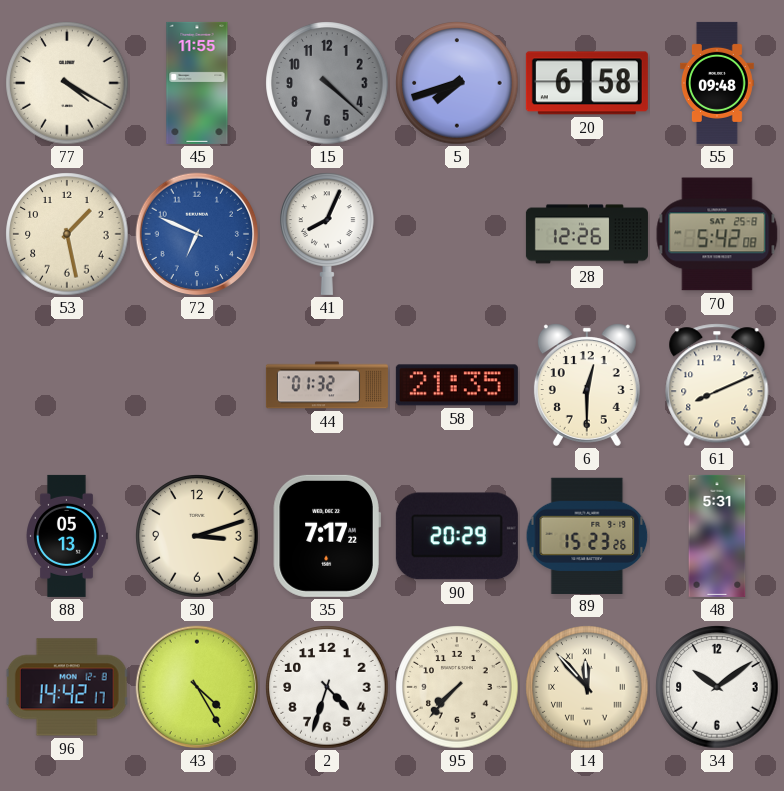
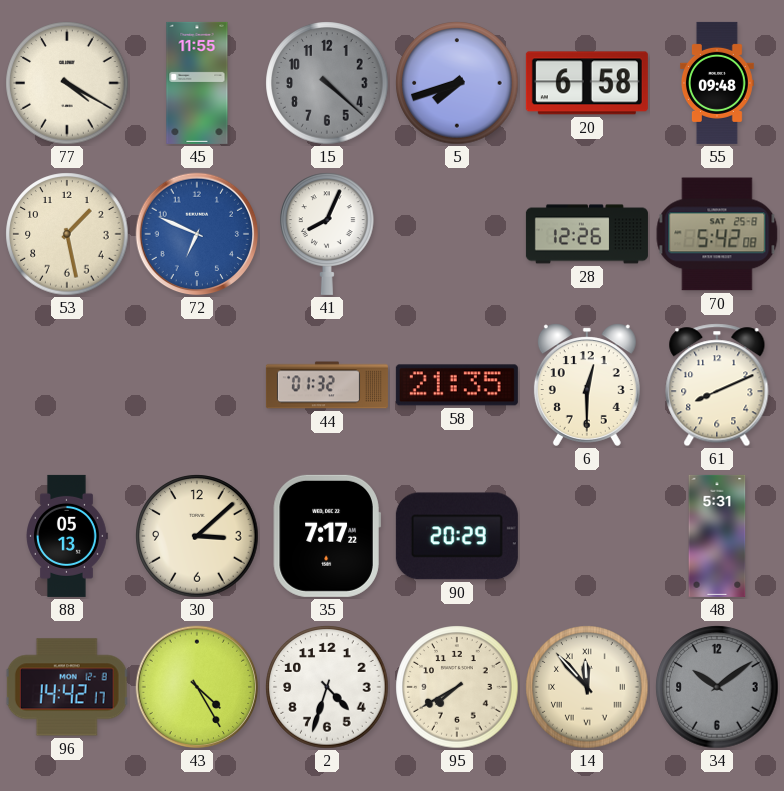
30: 3:12 -> 3:08 (197, 536)
89: 15:23 -> none (587, 535)
95: 7:37 -> 7:40 (457, 687)
34 dial: white -> grey (717, 687)
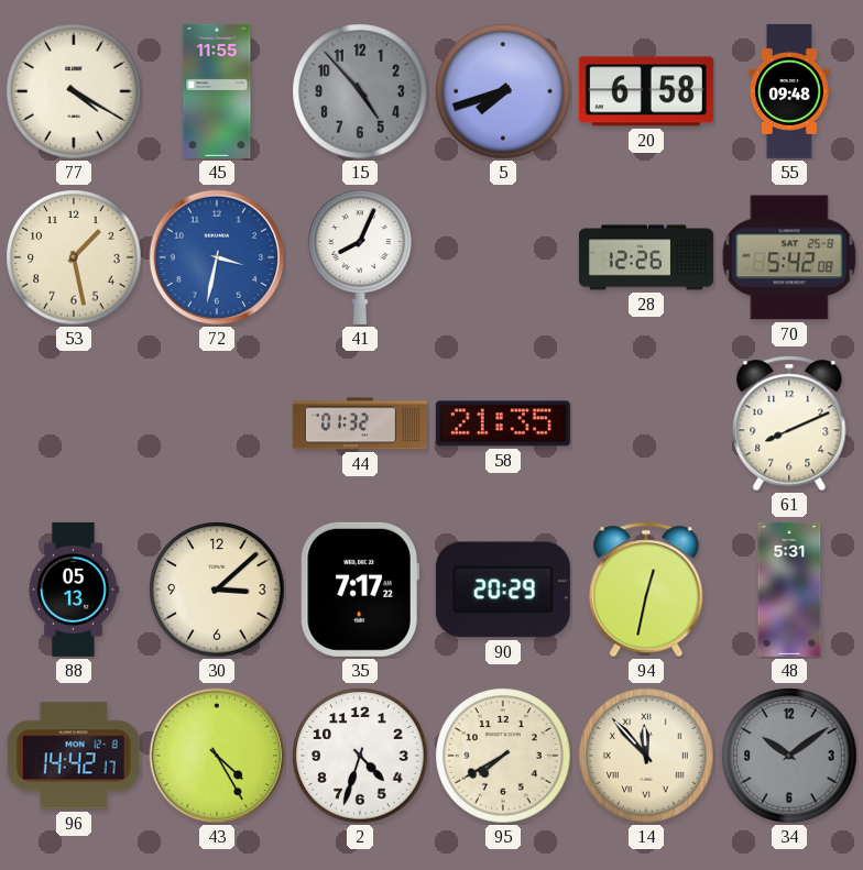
15: 4:22 -> 4:53 (360, 91)
72: 6:49 -> 3:32 (217, 257)
6: 12:30 -> none (587, 385)
94: none -> 12:32 (646, 590)
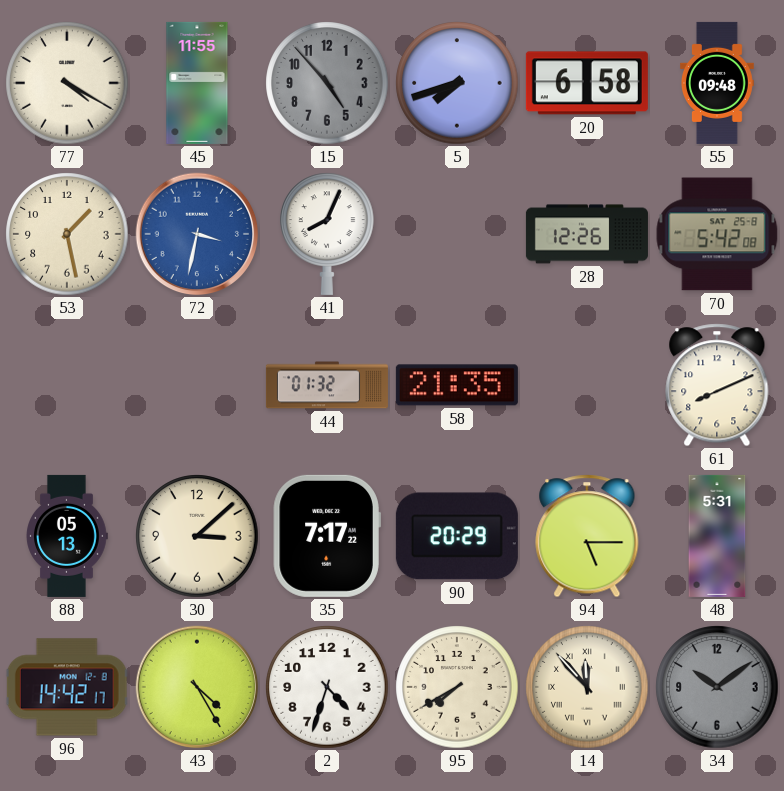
94: 12:32 -> 5:15 (587, 536)
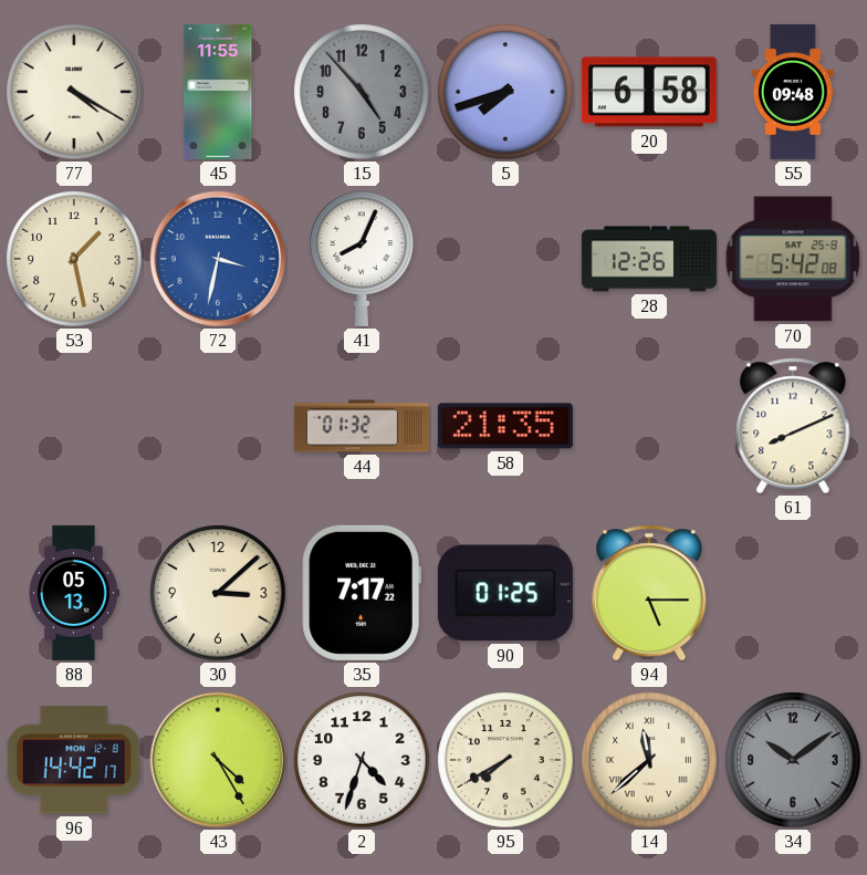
90: 20:29 -> 01:25 (505, 593)
48: 5:31 -> none (717, 536)
14: 11:53 -> 11:38 (649, 760)
